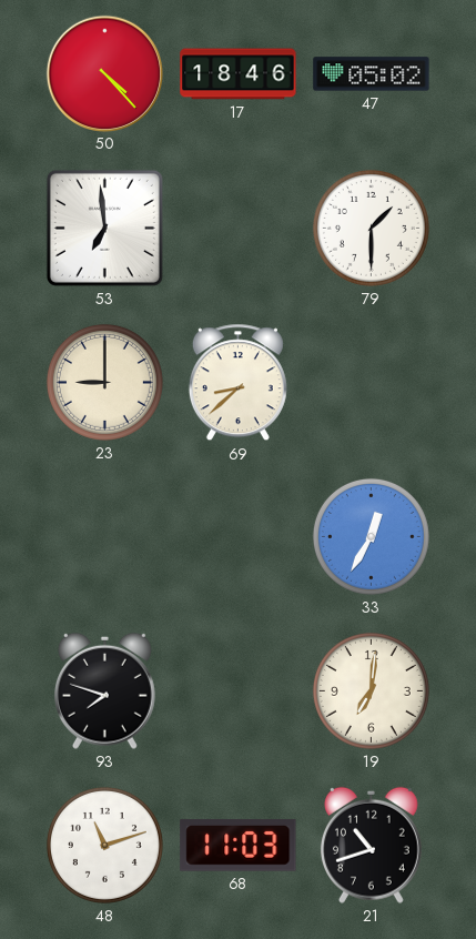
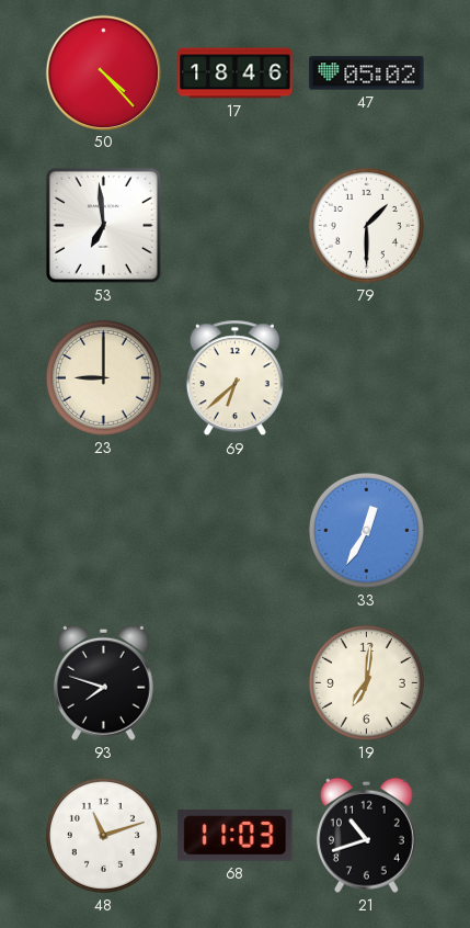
69: 8:38 -> 6:38 (234, 378)
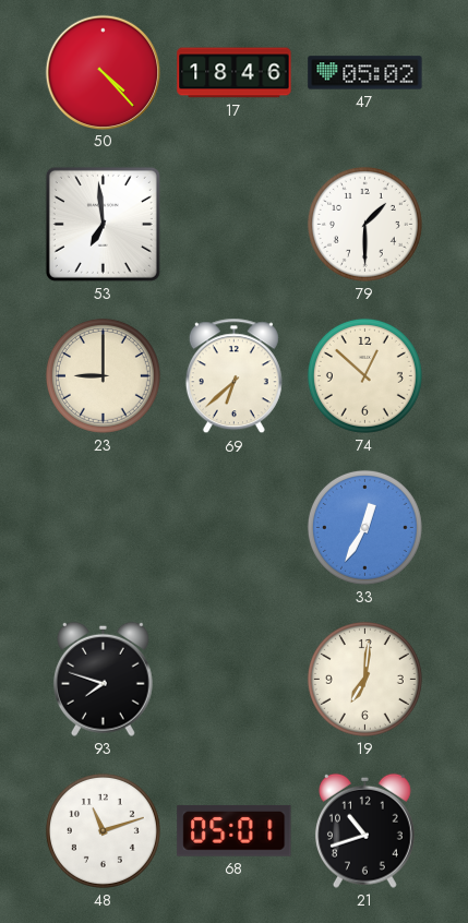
74: none -> 12:52 (364, 375)
68: 11:03 -> 05:01 (235, 831)
